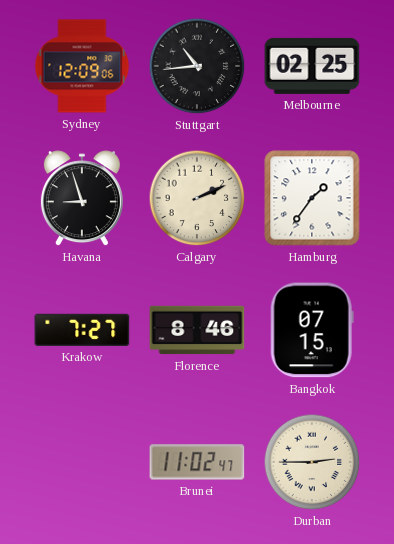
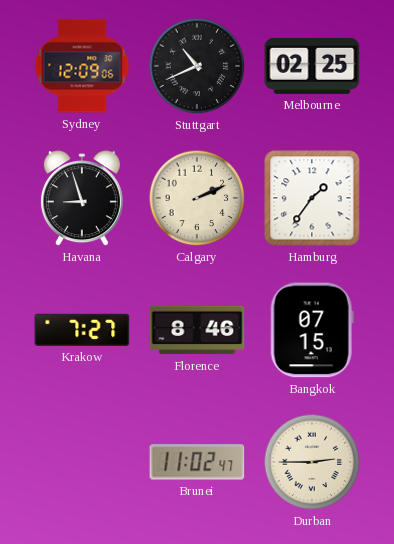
Stuttgart: 10:44 -> 10:41 (197, 66)
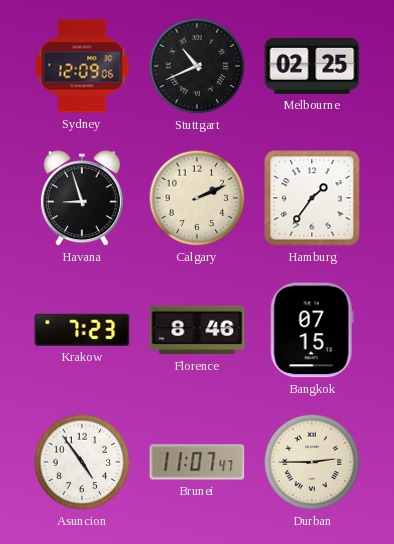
Krakow: 7:27 -> 7:23 (82, 330)
Asuncion: none -> 4:54 (82, 462)
Brunei: 11:02 -> 11:07 (197, 462)
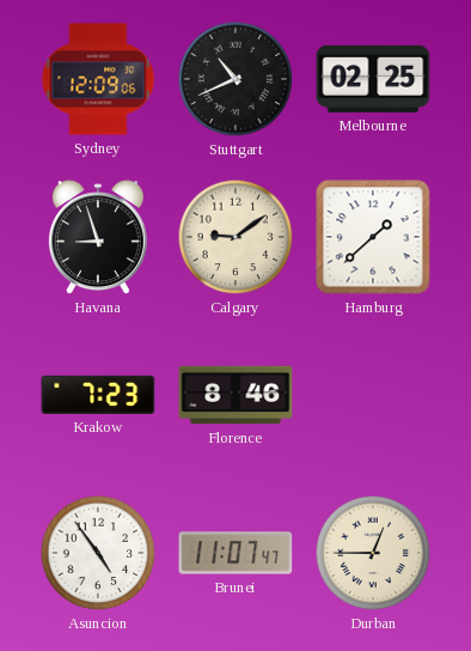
Calgary: 2:11 -> 9:09 (235, 237)
Hamburg: 1:36 -> 1:38 (373, 237)
Bangkok: 07:15 -> none (312, 330)
Durban: 2:45 -> 12:45 (373, 553)
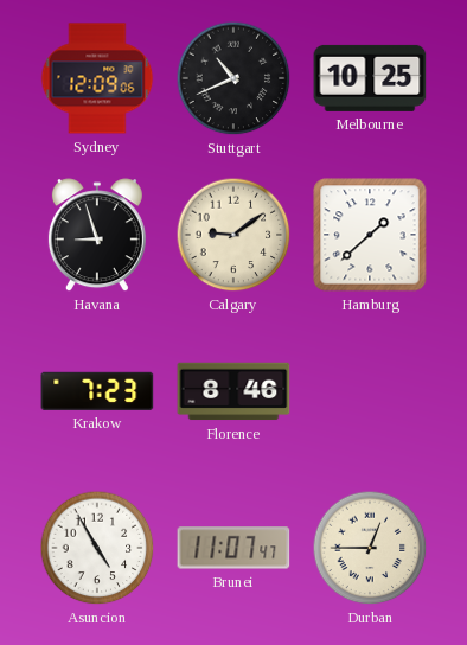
Melbourne: 02:25 -> 10:25 (370, 78)
Asuncion: 4:54 -> 4:55 (97, 548)
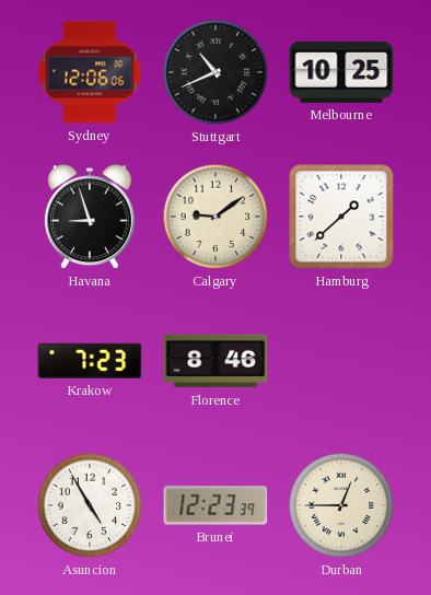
Sydney: 12:09 -> 12:06 (90, 72)
Brunei: 11:07 -> 12:23 (215, 505)
